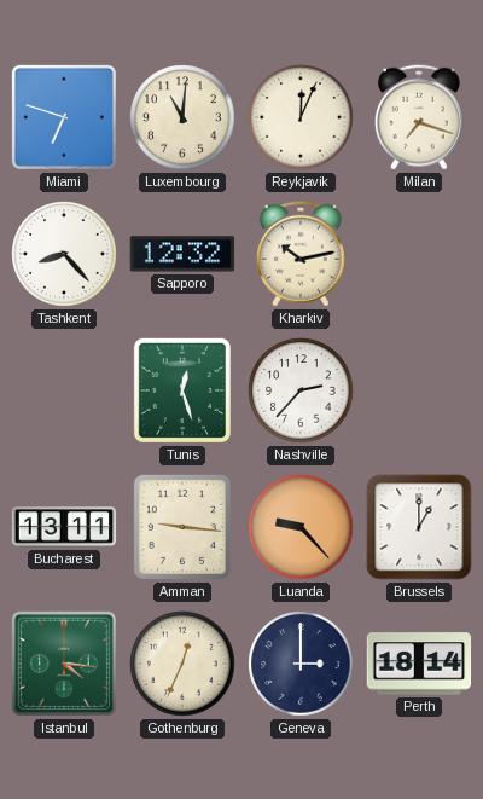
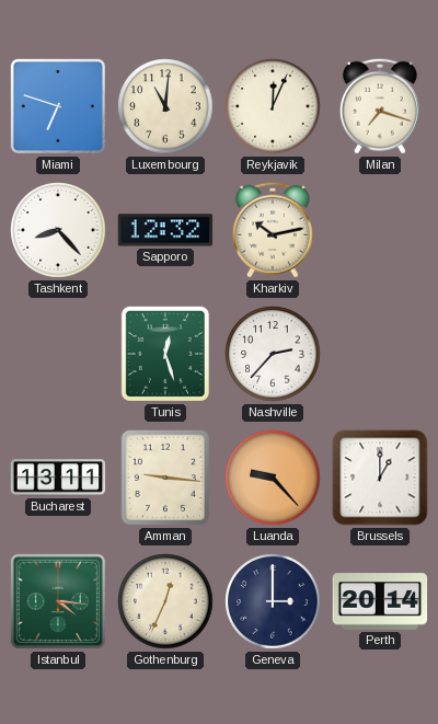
Perth: 18:14 -> 20:14 (380, 601)
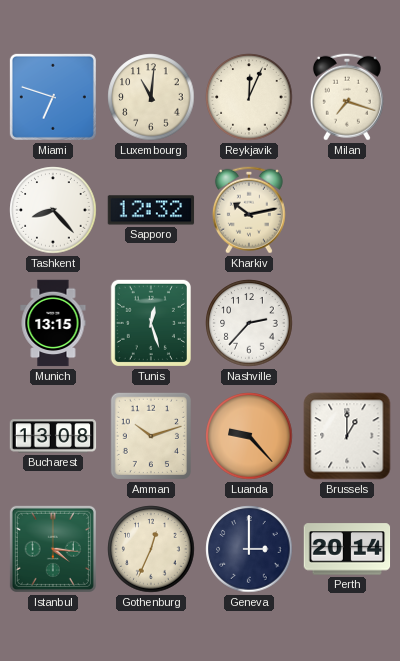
Munich: none -> 13:15 (53, 323)
Bucharest: 13:11 -> 13:08 (53, 436)
Amman: 9:16 -> 10:12 (151, 436)
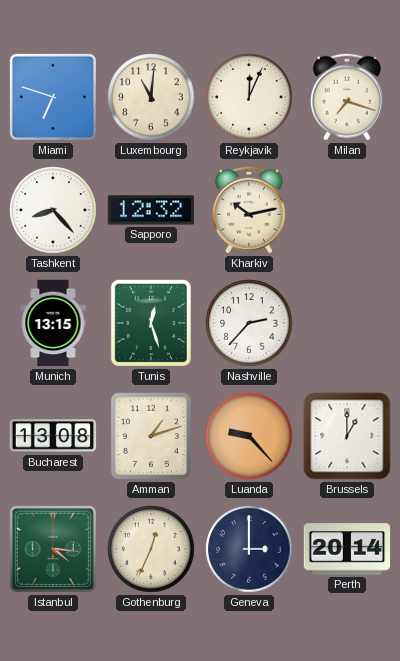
Amman: 10:12 -> 1:12 (151, 436)
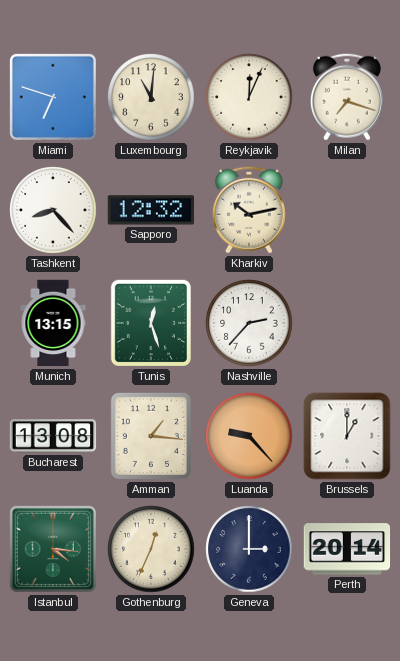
Amman: 1:12 -> 1:16 (151, 436)
